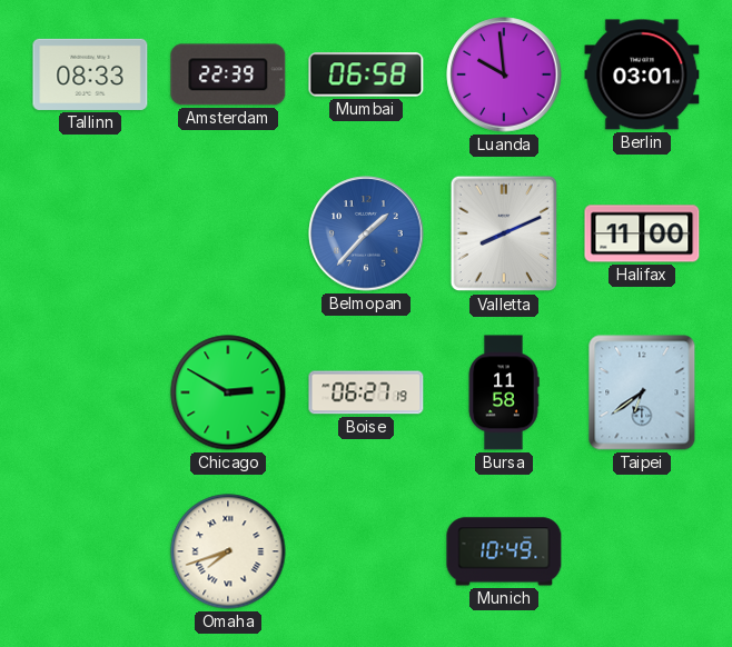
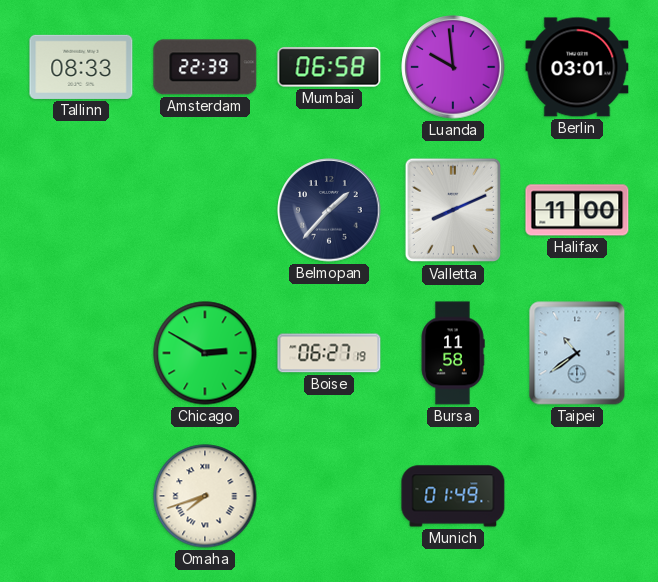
Belmopan dial: blue -> navy (329, 210)
Taipei: 6:39 -> 10:39 (577, 353)
Munich: 10:49 -> 01:49 (453, 496)
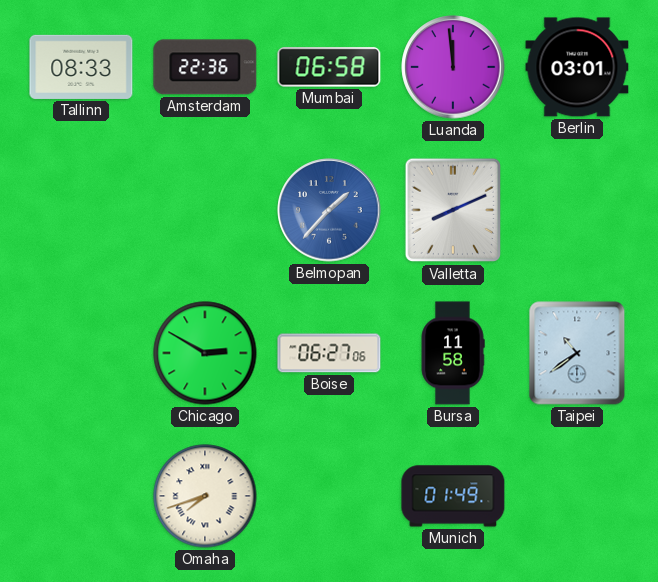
Amsterdam: 22:39 -> 22:36 (205, 67)
Luanda: 9:59 -> 11:59 (453, 67)
Belmopan dial: navy -> blue (329, 210)
Halifax: 11:00 -> none (577, 210)
Boise: 06:27:19 -> 06:27:06 (329, 353)
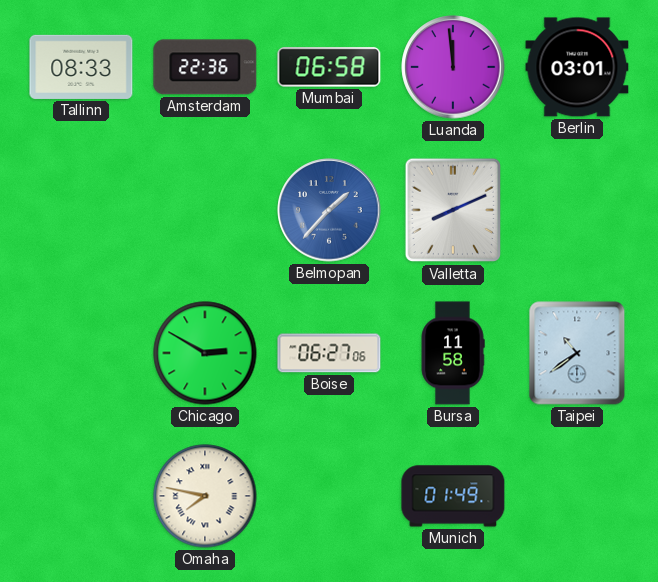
Omaha: 7:42 -> 7:47 (205, 496)
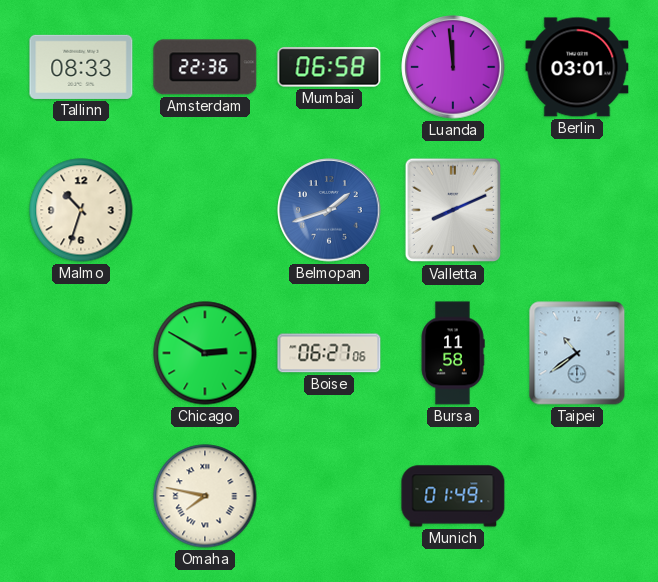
Malmo: none -> 10:33 (81, 210)
Belmopan: 1:37 -> 1:42 (329, 210)
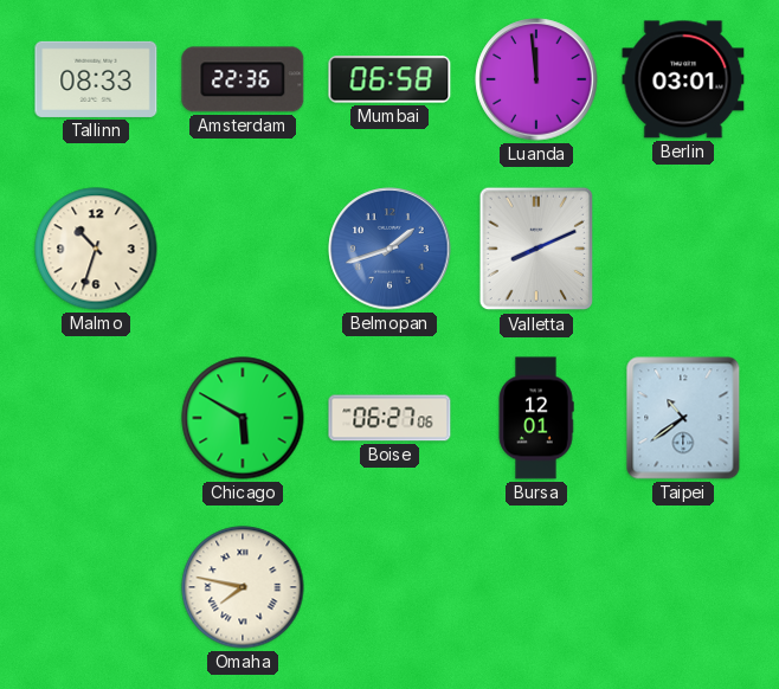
Chicago: 2:50 -> 5:50 (243, 418)
Bursa: 11:58 -> 12:01 (536, 418)
Munich: 01:49 -> none (453, 496)
